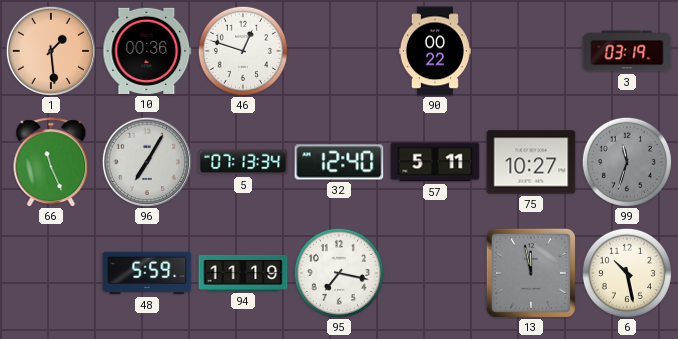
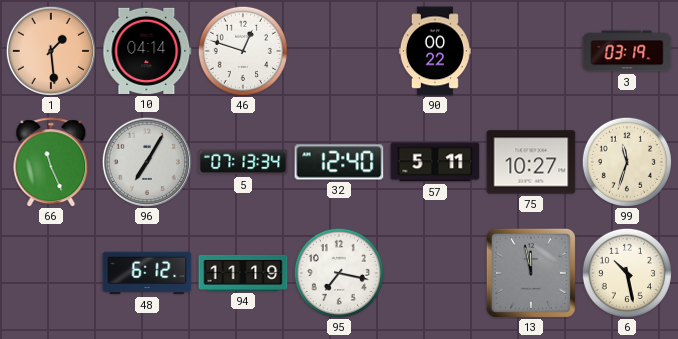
10: 00:36 -> 04:14 (147, 51)
99 dial: grey -> cream (627, 162)
48: 5:59 -> 6:12 (147, 273)
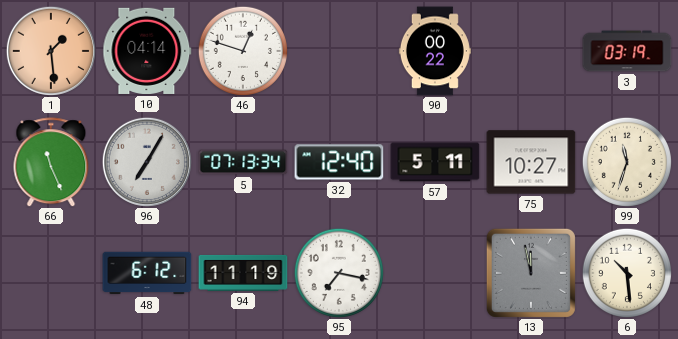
6: 10:28 -> 10:29 (627, 273)
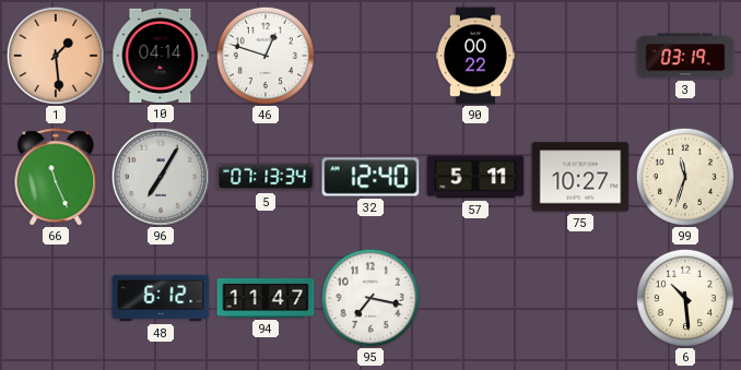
94: 11:19 -> 11:47 (266, 298)
13: 11:58 -> none (531, 273)
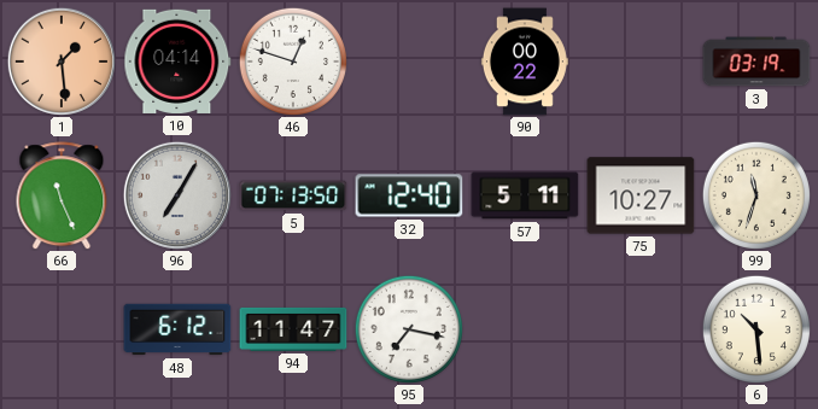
5: 07:13:34 -> 07:13:50 (293, 195)
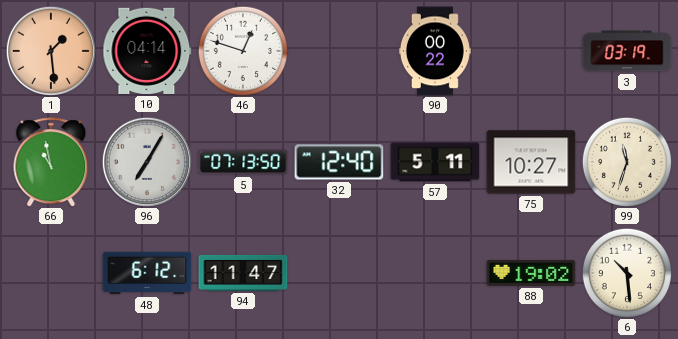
66: 11:26 -> 10:58 (51, 162)
95: 7:17 -> none (409, 329)
88: none -> 19:02 (531, 273)
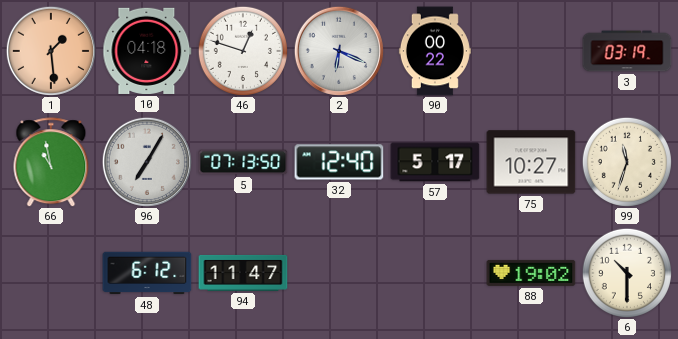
10: 04:14 -> 04:18 (147, 51)
2: none -> 6:19 (339, 51)
57: 5:11 -> 5:17 (435, 162)
6: 10:29 -> 10:30 (627, 273)
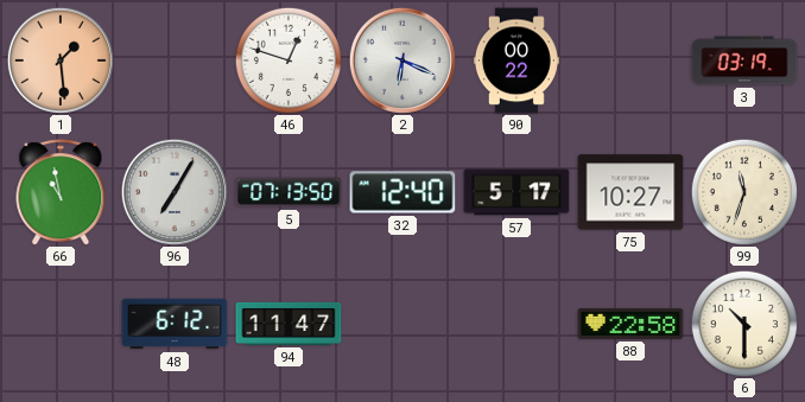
10: 04:18 -> none (147, 51)
88: 19:02 -> 22:58 (630, 324)
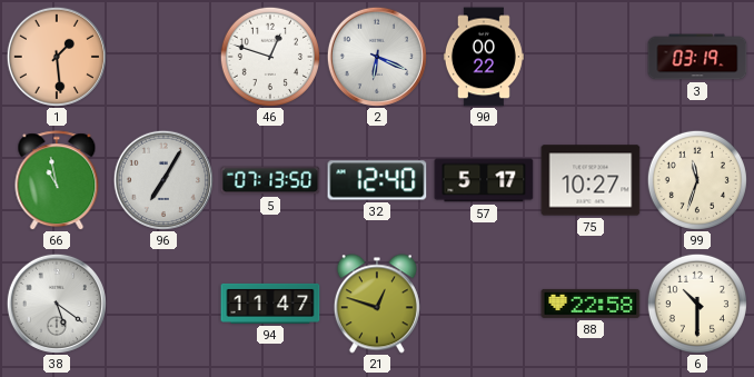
38: none -> 5:21 (57, 304)
48: 6:12 -> none (175, 324)
21: none -> 12:48 (377, 304)
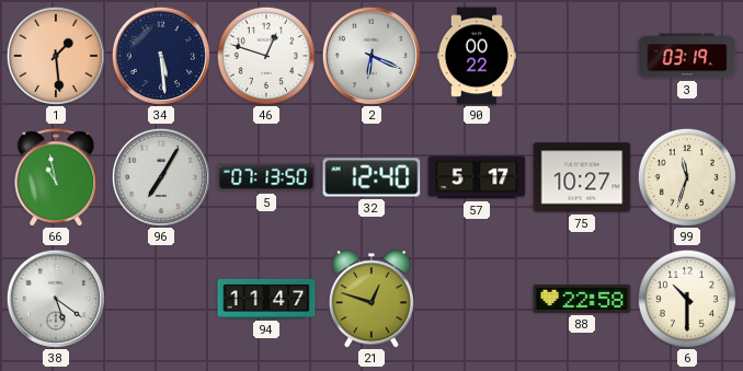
34: none -> 5:29 (161, 56)
